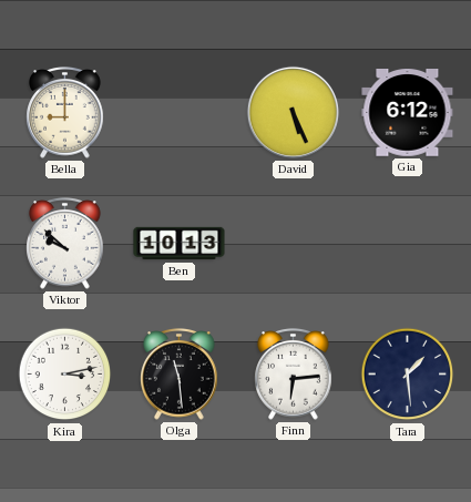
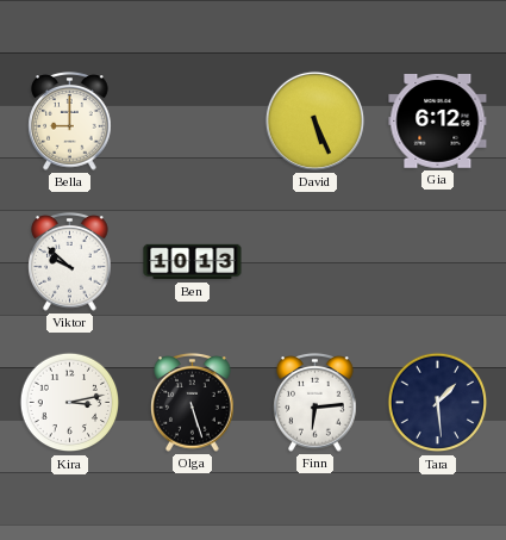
Olga: 11:29 -> 5:27 (193, 403)
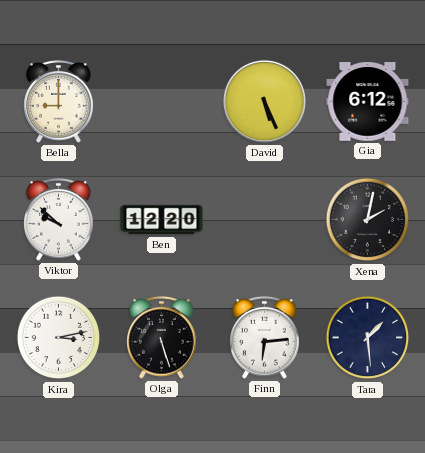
Ben: 10:13 -> 12:20 (162, 220)
Xena: none -> 2:02 (368, 220)
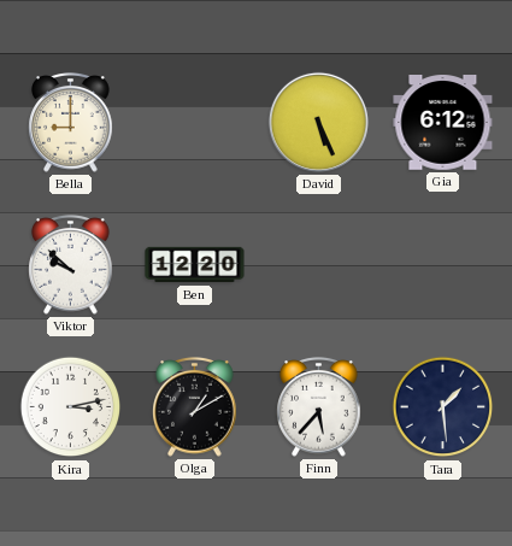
Xena: 2:02 -> none (368, 220)
Olga: 5:27 -> 1:10 (195, 407)
Finn: 6:14 -> 5:37 (319, 407)
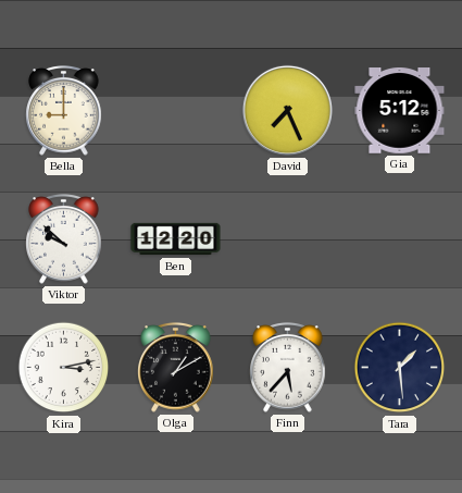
David: 5:26 -> 7:26 (287, 110)
Gia: 6:12 -> 5:12 (400, 111)
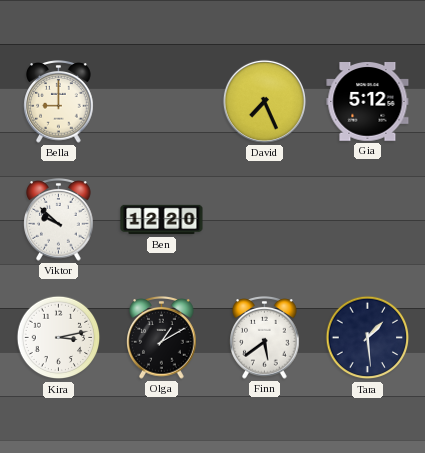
Finn: 5:37 -> 5:39 (265, 338)
